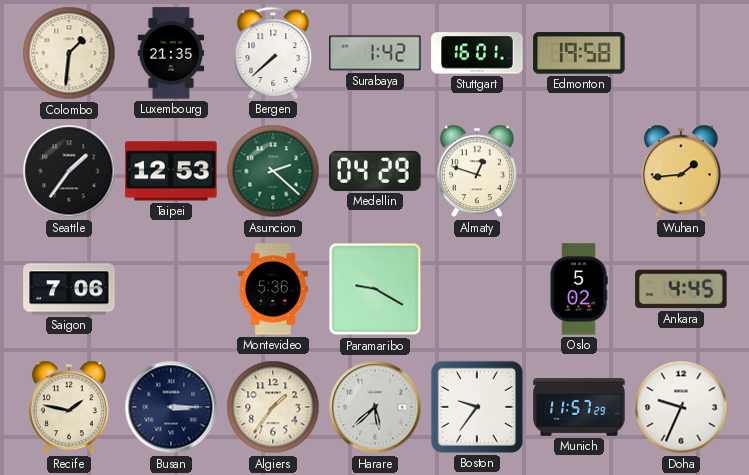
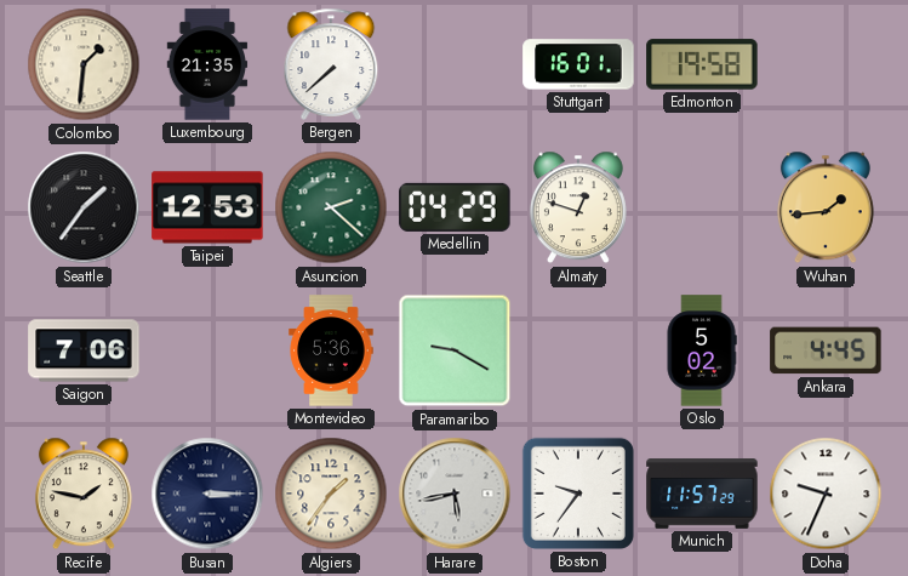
Surabaya: 1:42 -> none (375, 53)
Harare: 5:38 -> 5:43 (455, 494)
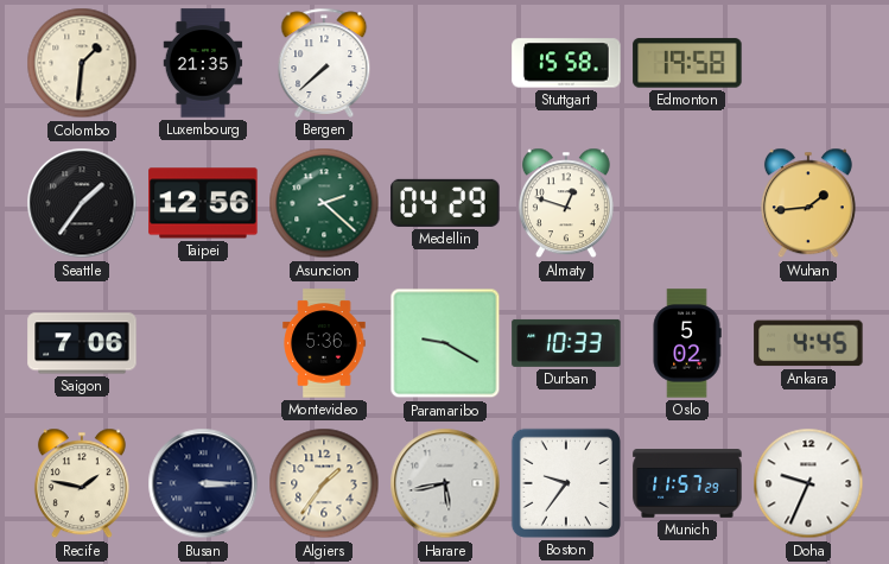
Stuttgart: 16:01 -> 15:58 (566, 63)
Taipei: 12:53 -> 12:56 (203, 203)
Durban: none -> 10:33 (566, 343)
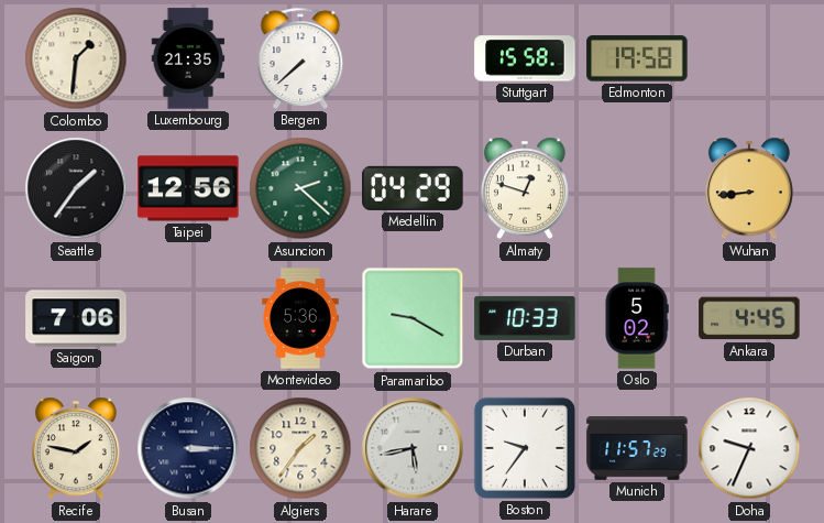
Wuhan: 1:44 -> 8:44 (749, 188)
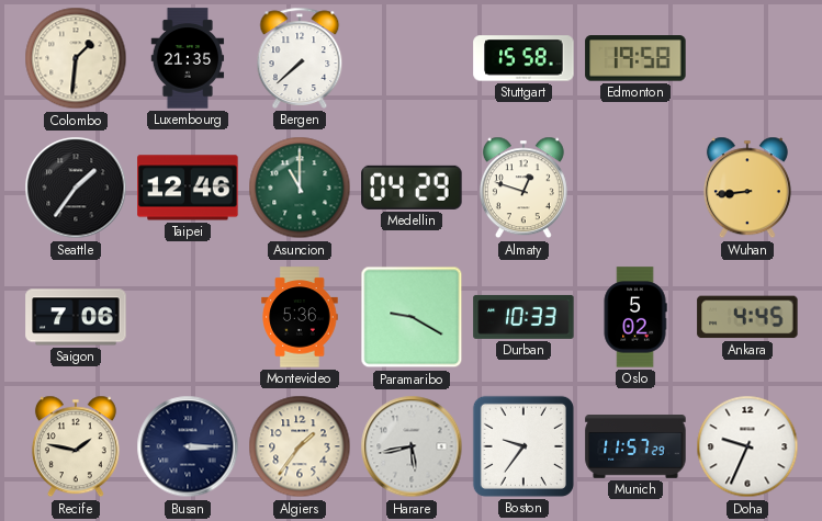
Taipei: 12:56 -> 12:46 (188, 188)
Asuncion: 2:22 -> 11:00 (300, 188)
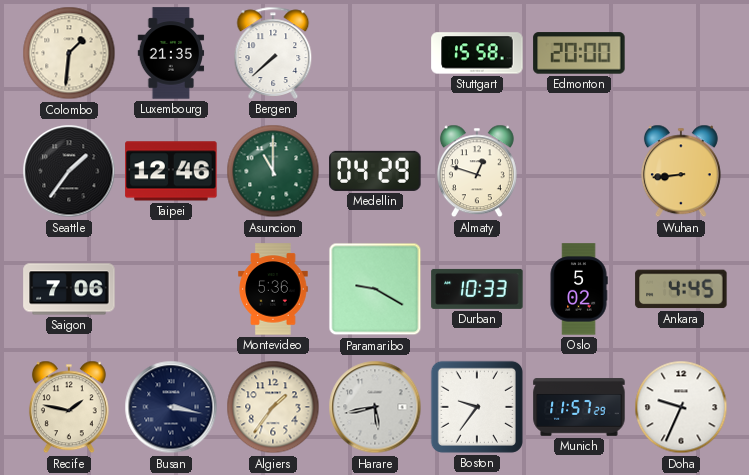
Edmonton: 19:58 -> 20:00 (579, 53)
Busan: 3:15 -> 3:17 (171, 407)
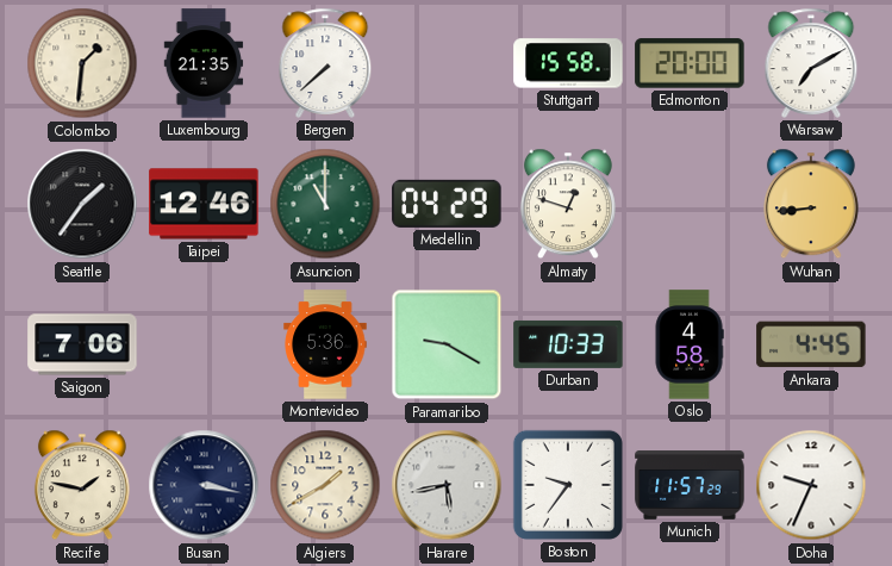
Warsaw: none -> 7:10 (811, 63)
Oslo: 5:02 -> 4:58 (690, 344)
Algiers: 1:36 -> 1:40 (325, 485)
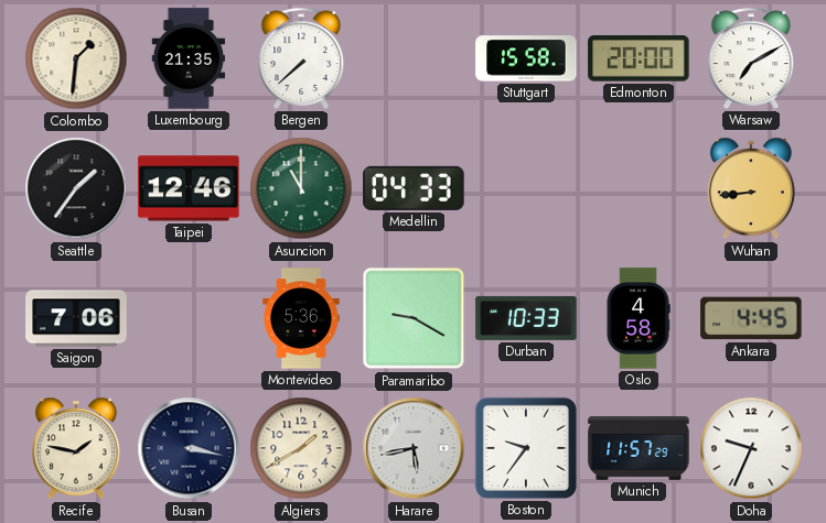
Medellin: 04:29 -> 04:33 (414, 188)
Almaty: 12:48 -> none (568, 204)
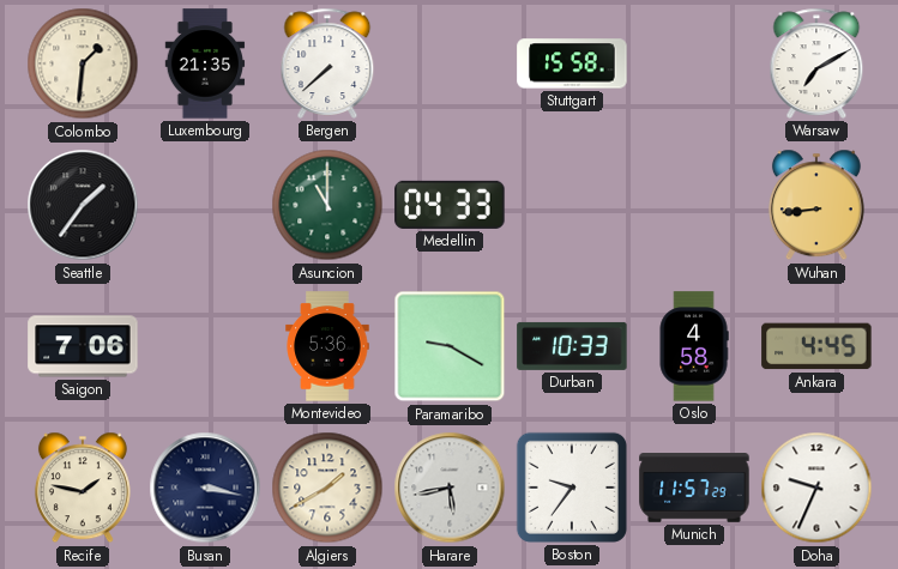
Edmonton: 20:00 -> none (639, 58)
Taipei: 12:46 -> none (189, 188)
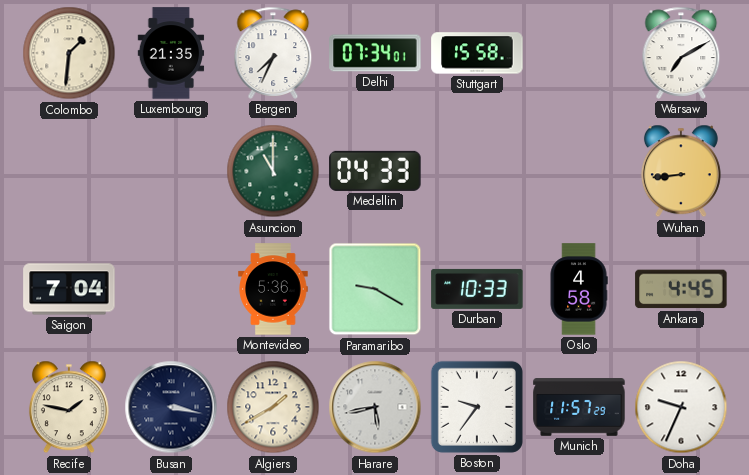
Bergen: 7:38 -> 7:34 (273, 53)
Delhi: none -> 07:34 (375, 53)
Seattle: 1:36 -> none (83, 205)
Saigon: 7:06 -> 7:04 (69, 289)
